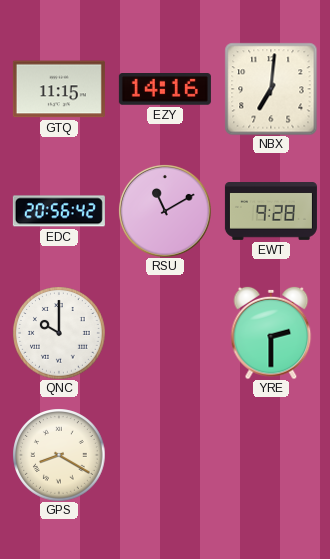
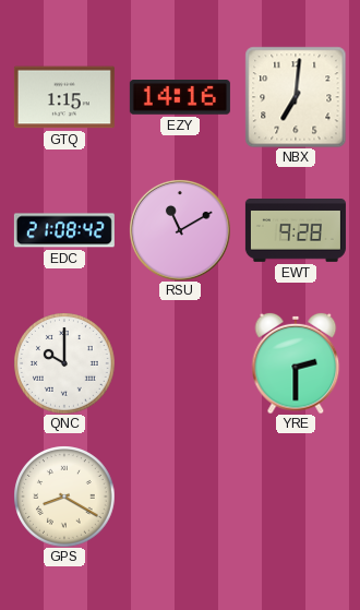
GTQ: 11:15 -> 1:15 (64, 97)
EDC: 20:56 -> 21:08 (64, 230)
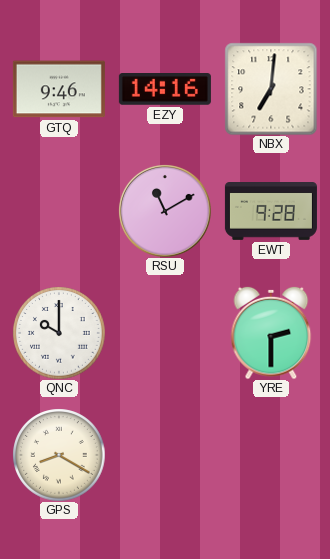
GTQ: 1:15 -> 9:46 (59, 89)
EDC: 21:08 -> none (64, 230)
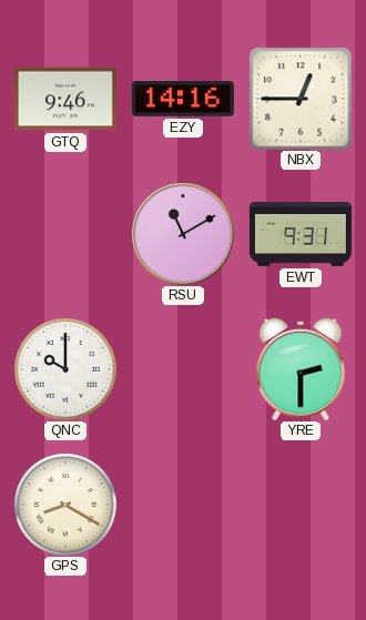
NBX: 7:01 -> 12:45 (301, 99)
EWT: 9:28 -> 9:31 (301, 235)
